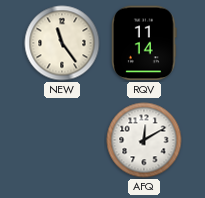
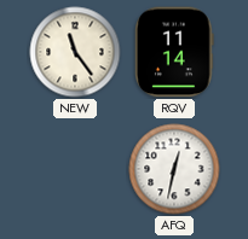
AFQ: 12:10 -> 12:32 (174, 169)
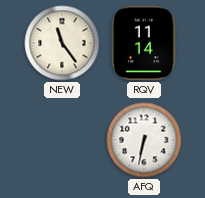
AFQ: 12:32 -> 6:32 (144, 140)
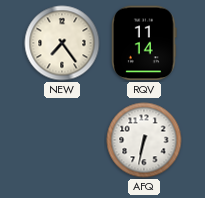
NEW: 11:24 -> 7:24 (62, 43)
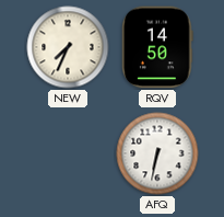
NEW: 7:24 -> 7:34 (68, 47)
RQV: 11:14 -> 14:50 (158, 47)
